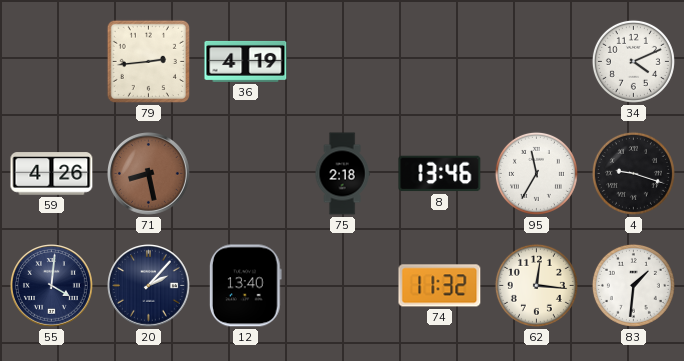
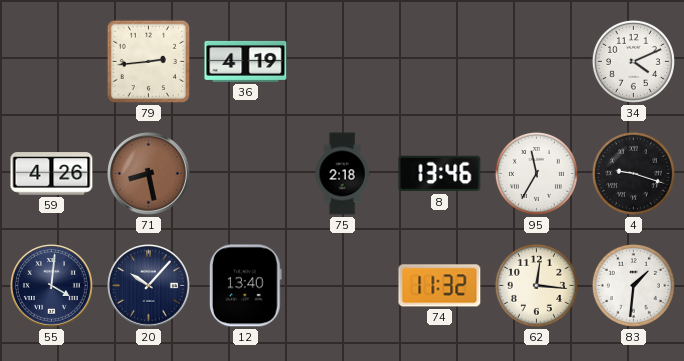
20: 2:07 -> 10:07 (149, 286)
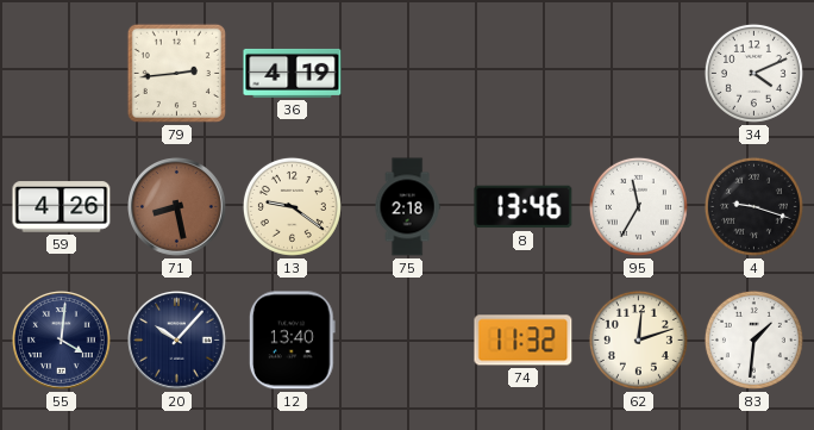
13: none -> 9:21 (292, 206)
62: 12:16 -> 12:12 (638, 339)
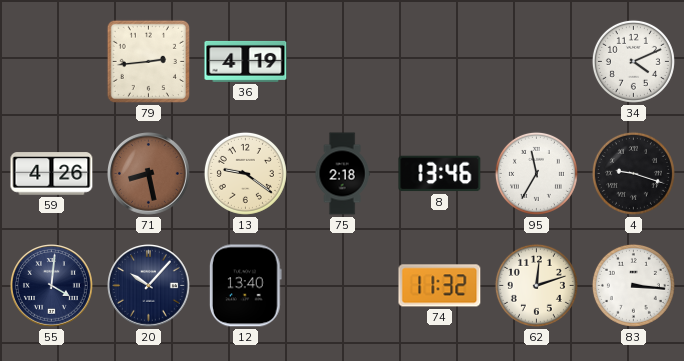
83: 1:31 -> 3:16 (633, 285)
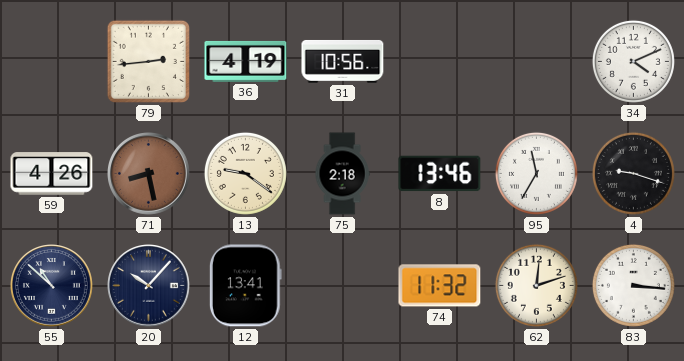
31: none -> 10:56 (343, 61)
55: 4:01 -> 10:52 (52, 286)
12: 13:40 -> 13:41 (245, 286)
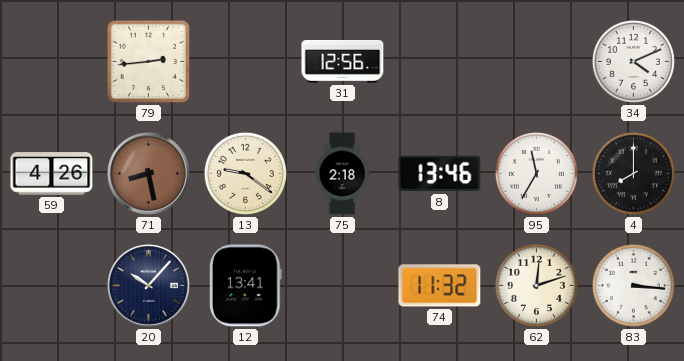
36: 4:19 -> none (246, 61)
31: 10:56 -> 12:56 (343, 61)
4: 9:18 -> 8:00 (633, 173)
55: 10:52 -> none (52, 286)
